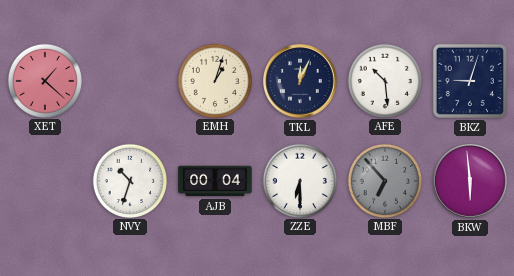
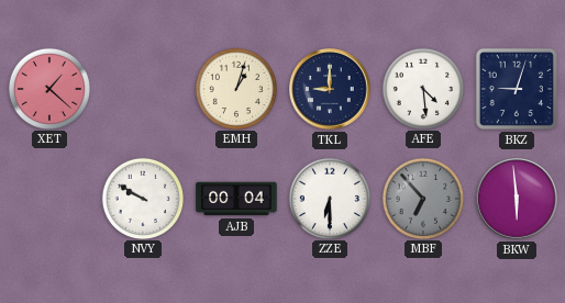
TKL: 12:04 -> 9:00 (330, 89)
AFE: 10:29 -> 4:29 (422, 88)
NVY: 10:33 -> 9:50 (142, 198)
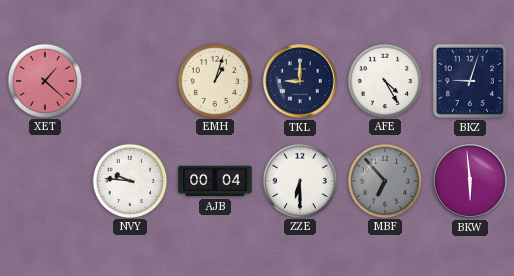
AFE: 4:29 -> 4:25 (384, 80)
NVY: 9:50 -> 9:46 (129, 180)
